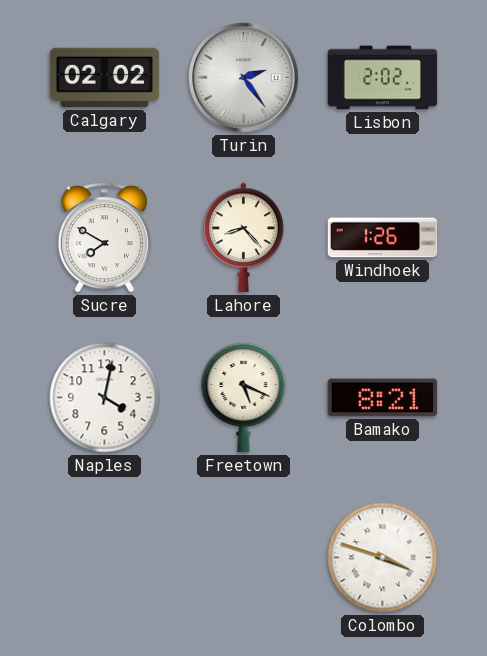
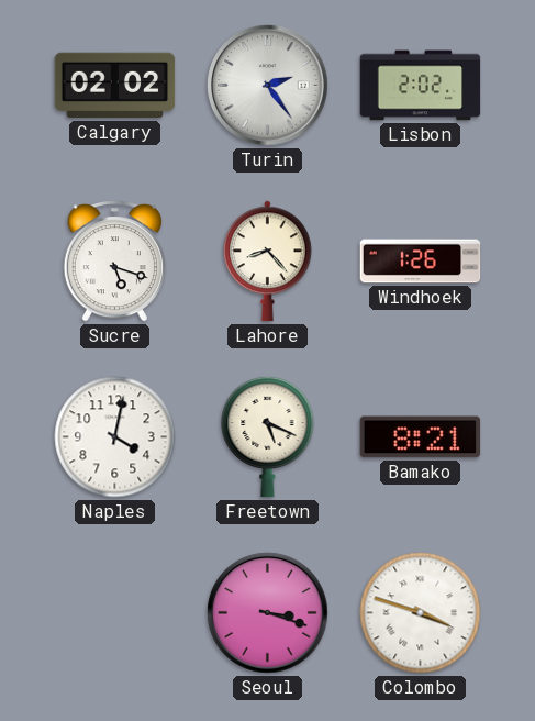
Sucre: 7:50 -> 5:18 (114, 262)
Seoul: none -> 3:18 (268, 613)
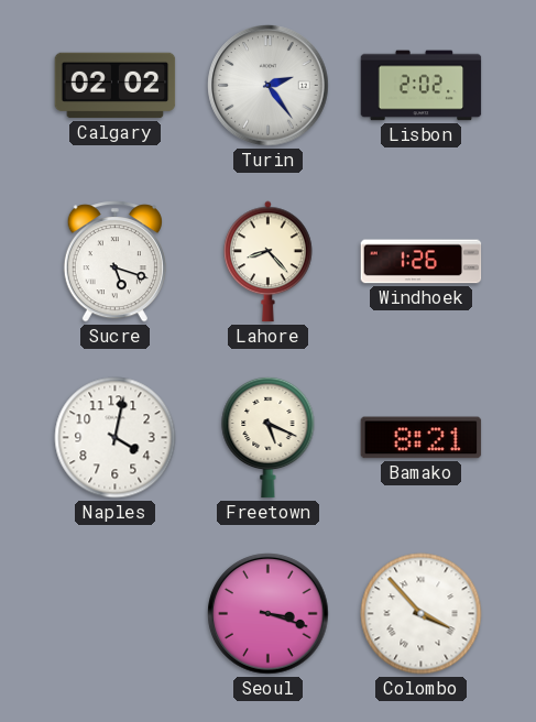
Colombo: 3:48 -> 3:53 (422, 614)
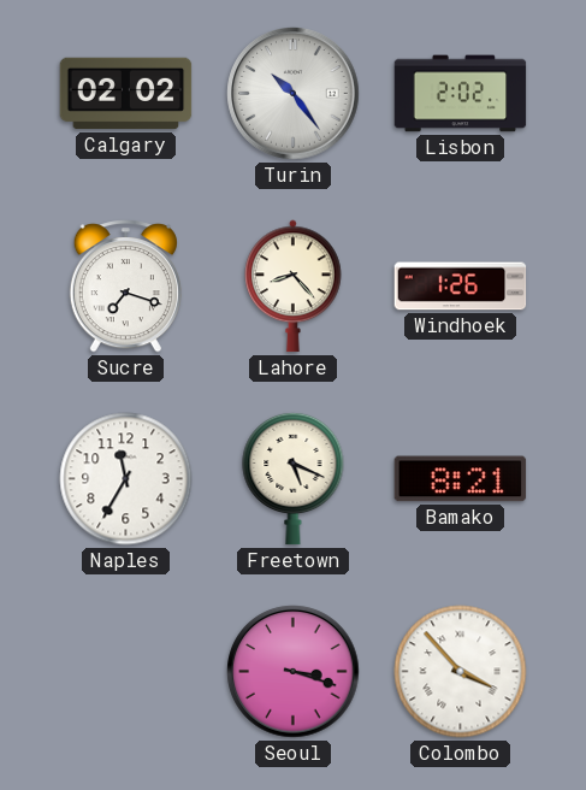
Turin: 2:24 -> 10:24 (294, 94)
Sucre: 5:18 -> 7:18 (125, 287)
Naples: 4:02 -> 11:35 (126, 479)
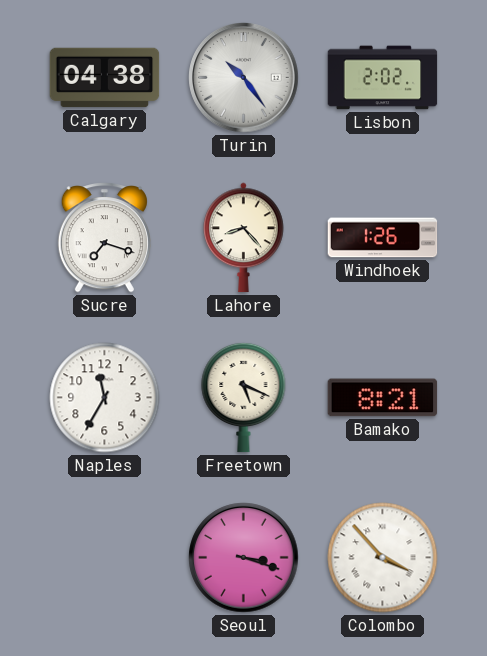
Calgary: 02:02 -> 04:38 (105, 78)
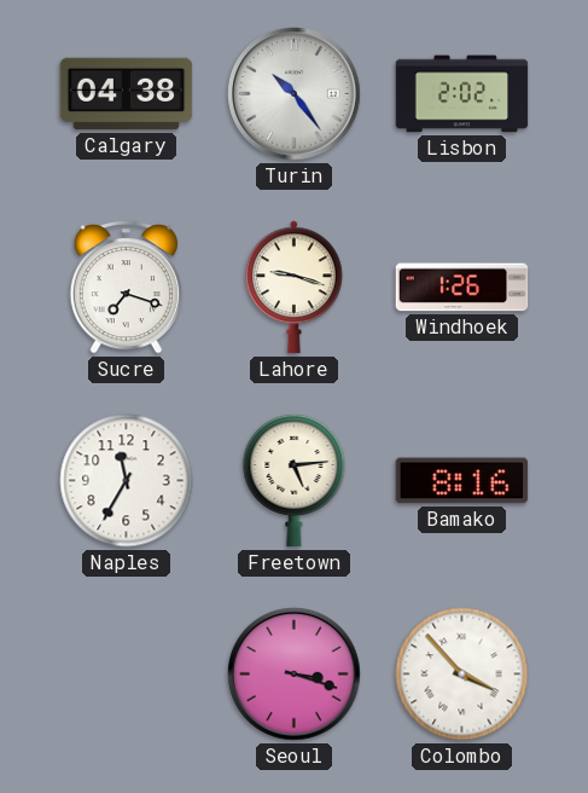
Lahore: 8:23 -> 9:18 (295, 288)
Freetown: 5:19 -> 5:14 (295, 480)
Bamako: 8:21 -> 8:16 (462, 481)
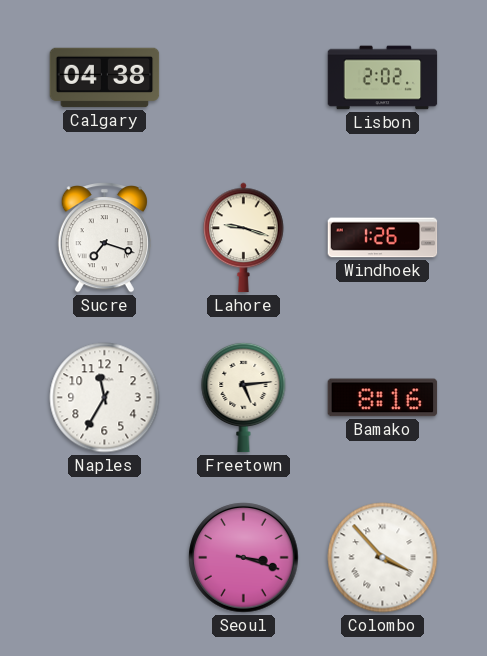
Turin: 10:24 -> none (295, 94)
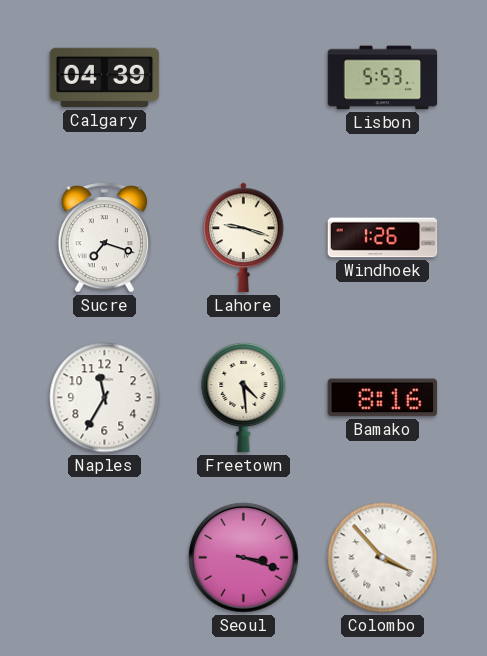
Calgary: 04:38 -> 04:39 (105, 78)
Lisbon: 2:02 -> 5:53 (383, 78)
Freetown: 5:14 -> 4:29 (244, 397)
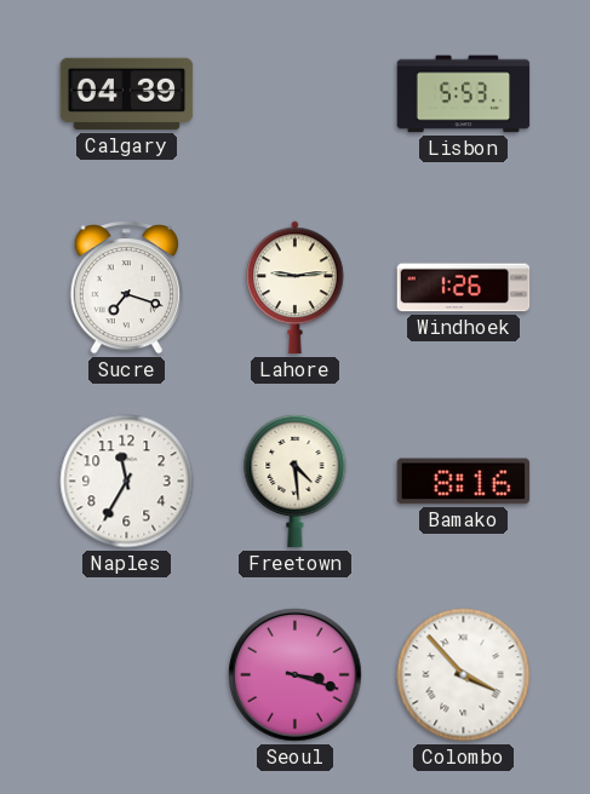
Lahore: 9:18 -> 9:14 (296, 288)
